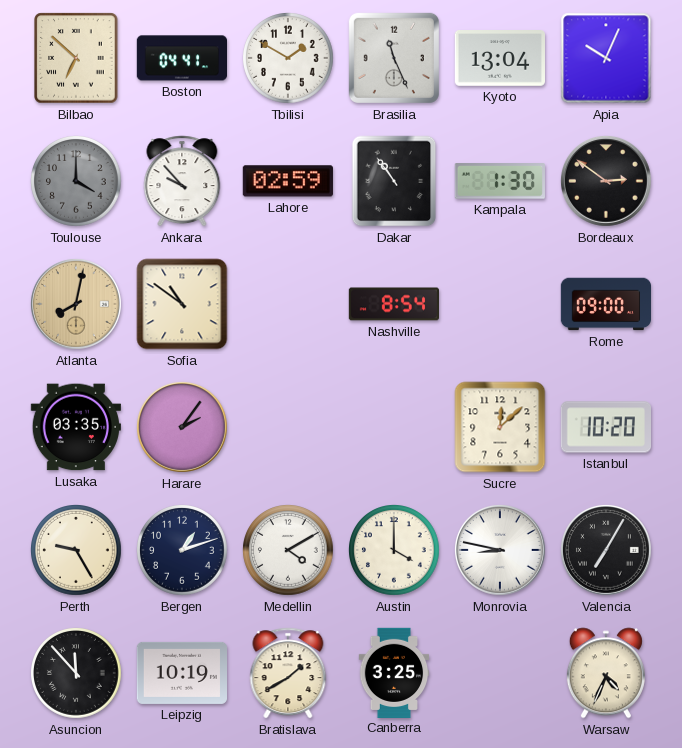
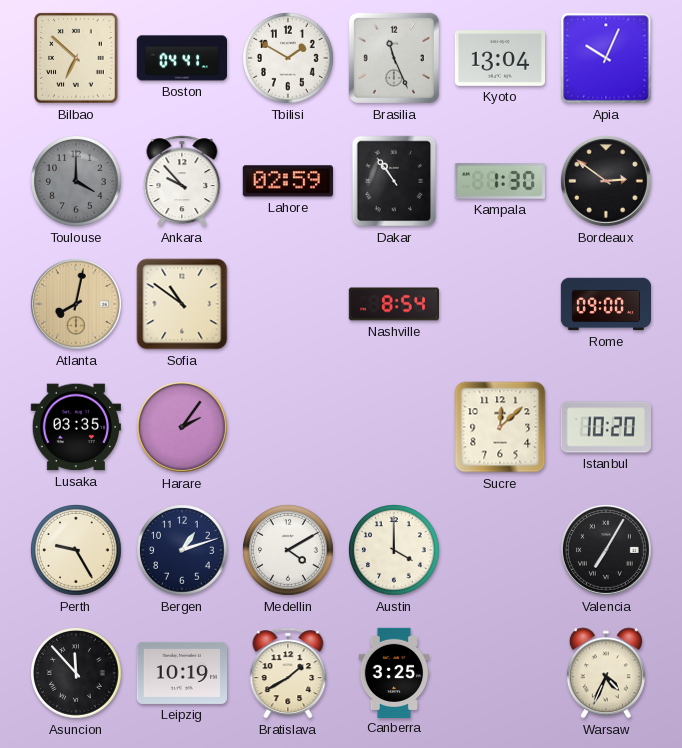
Monrovia: 8:47 -> none (501, 551)
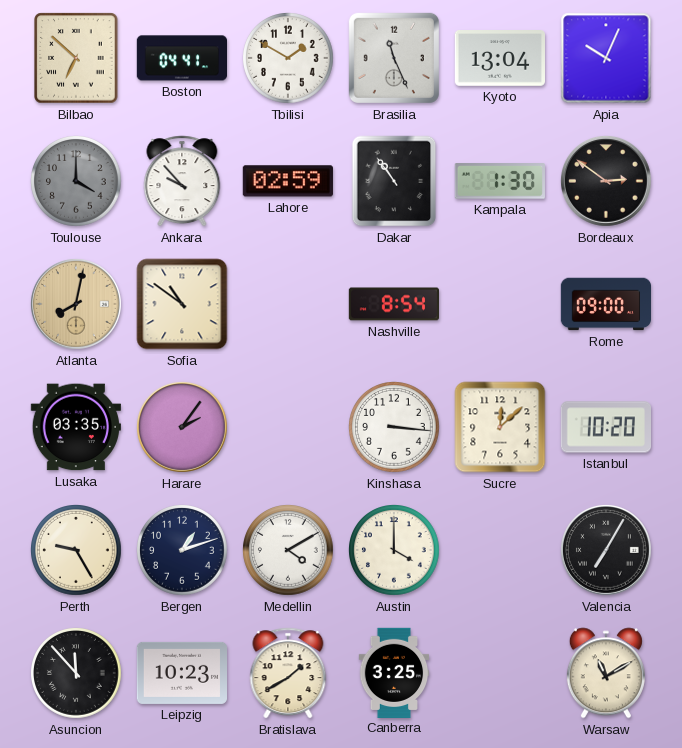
Kinshasa: none -> 3:16 (395, 428)
Leipzig: 10:19 -> 10:23 (181, 673)
Warsaw: 4:34 -> 11:10 (606, 673)
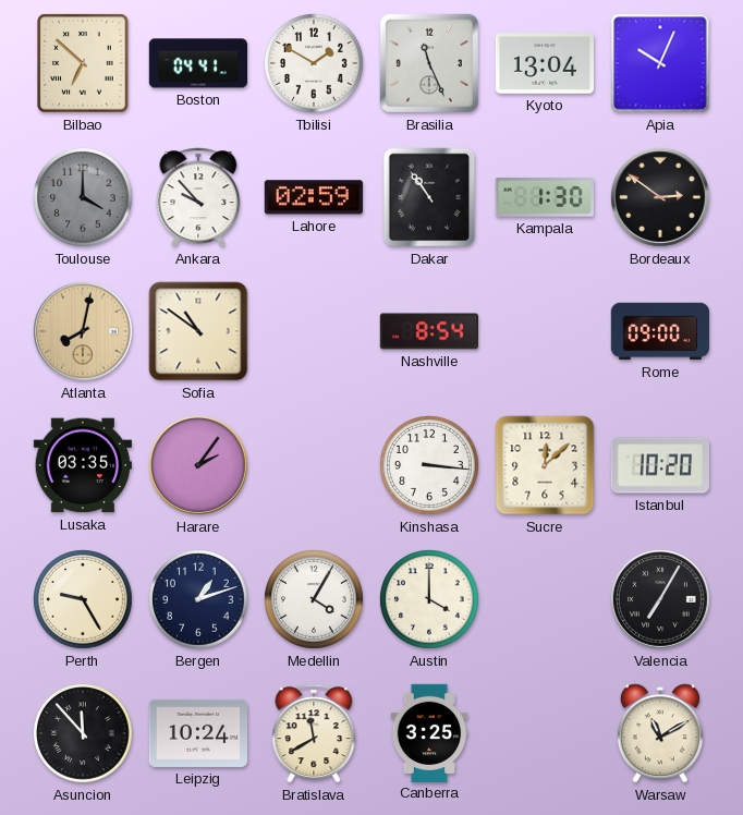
Medellin: 4:10 -> 4:05 (315, 600)
Leipzig: 10:23 -> 10:24 (197, 733)
Bratislava: 1:40 -> 11:40 (314, 733)
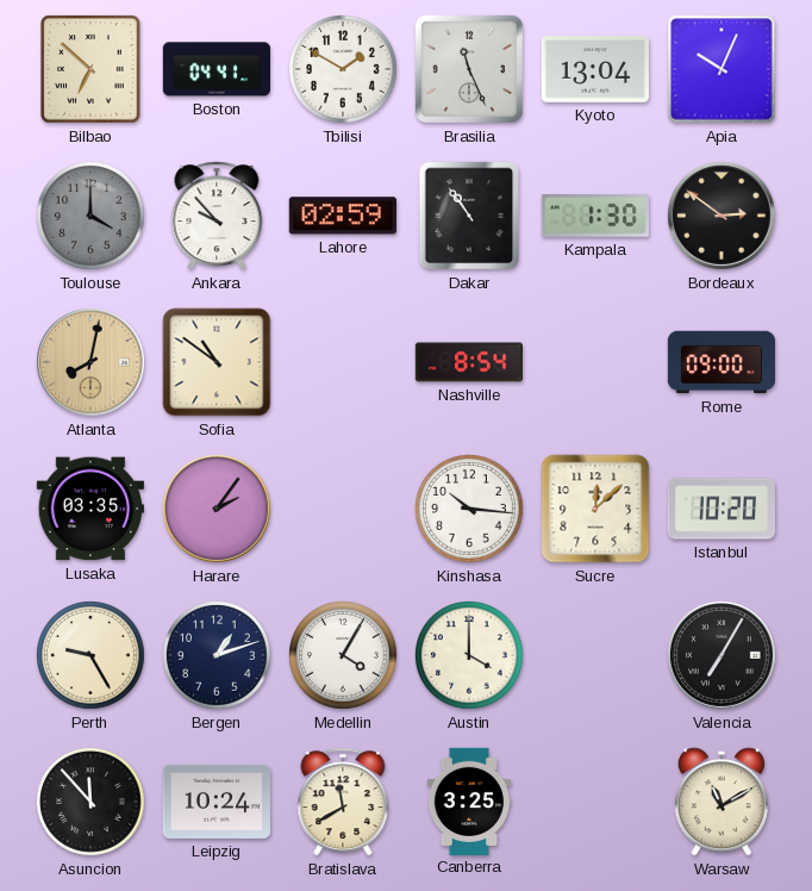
Kinshasa: 3:16 -> 10:16 (470, 510)
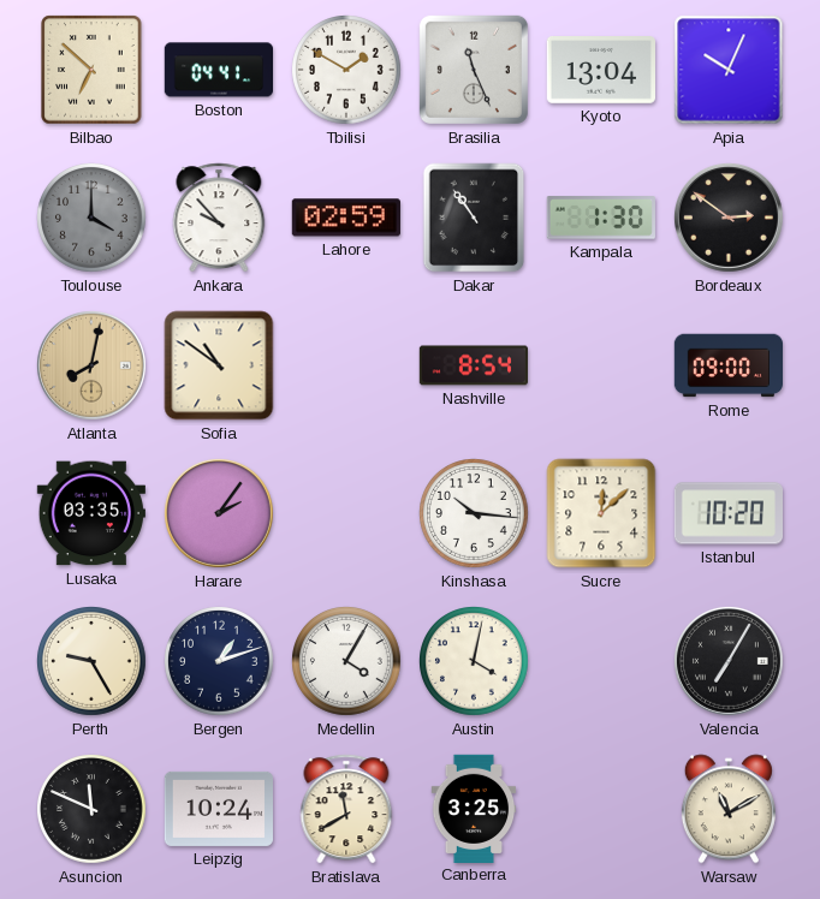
Austin: 4:00 -> 4:02 (475, 662)
Asuncion: 11:53 -> 11:49 (93, 810)
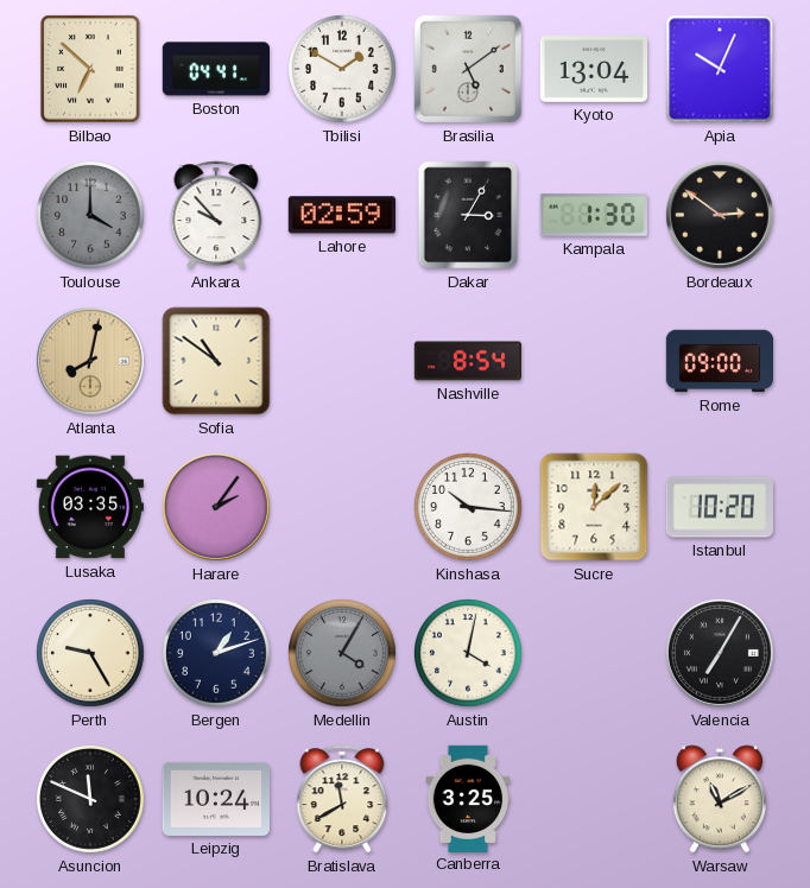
Brasilia: 11:26 -> 5:09 (468, 69)
Dakar: 10:54 -> 3:05 (468, 215)
Medellin dial: white -> grey (343, 654)
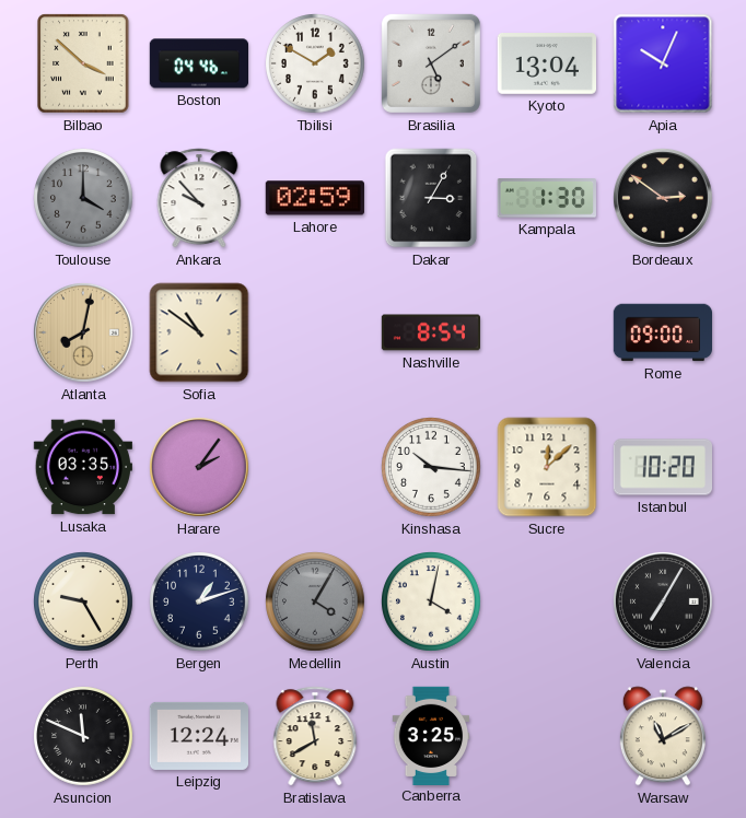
Bilbao: 6:52 -> 3:52 (83, 63)
Boston: 04:41 -> 04:46 (198, 63)
Leipzig: 10:24 -> 12:24 (198, 736)
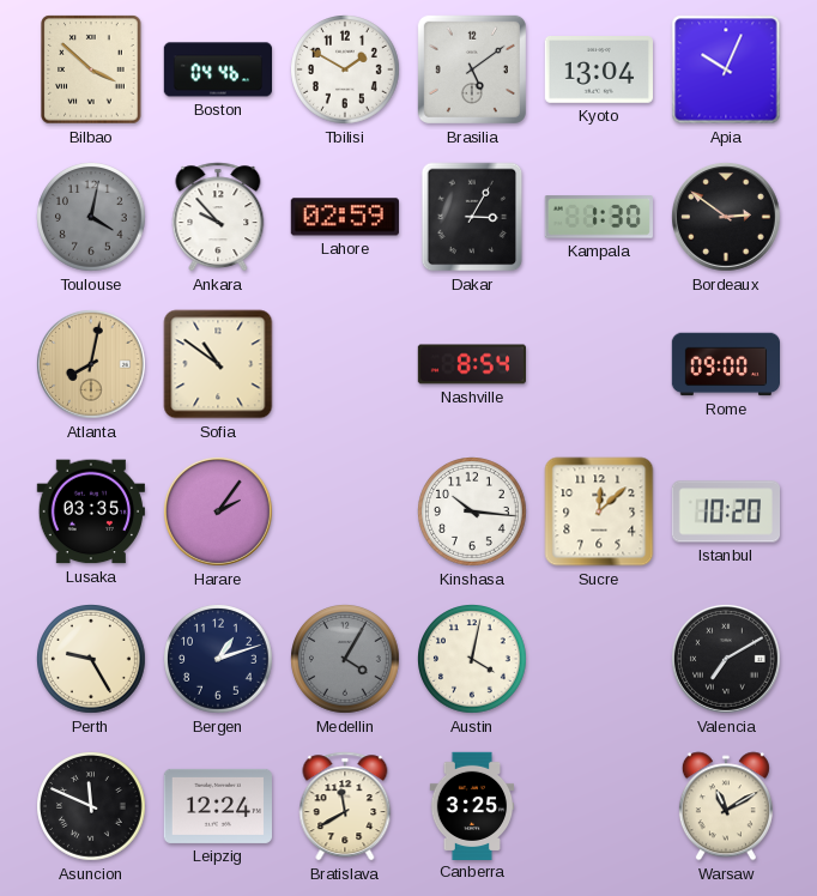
Toulouse: 4:00 -> 4:02 (92, 218)
Valencia: 7:05 -> 7:10 (727, 660)
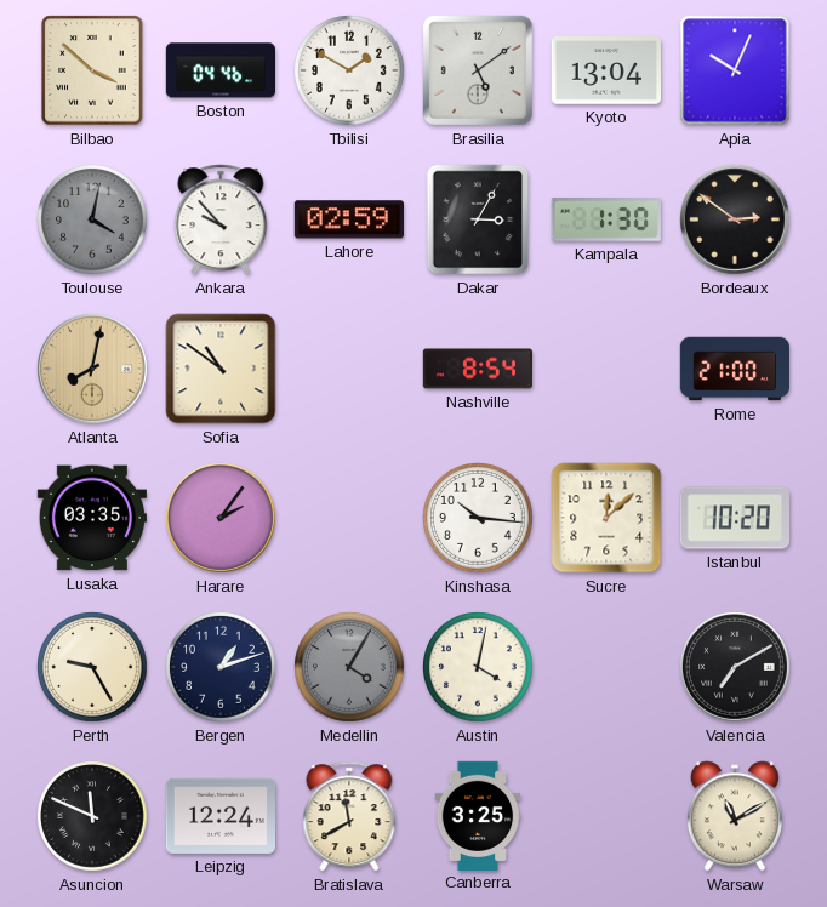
Rome: 09:00 -> 21:00 (734, 369)
